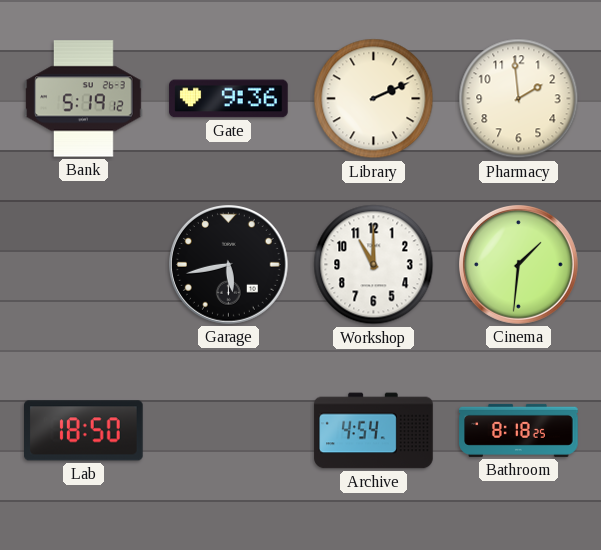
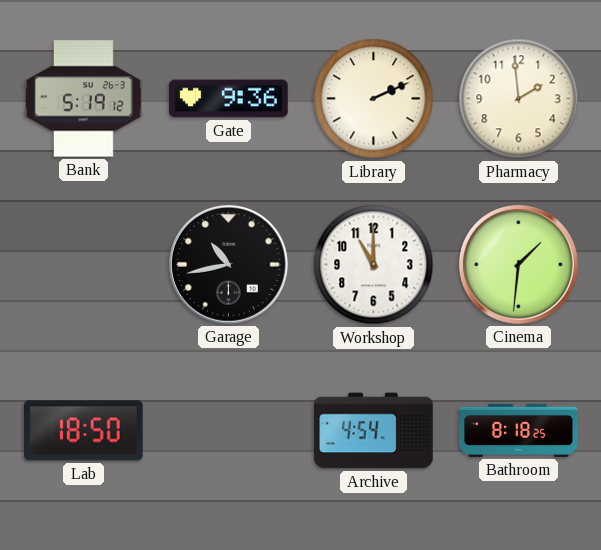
Garage: 5:43 -> 10:43 (229, 265)
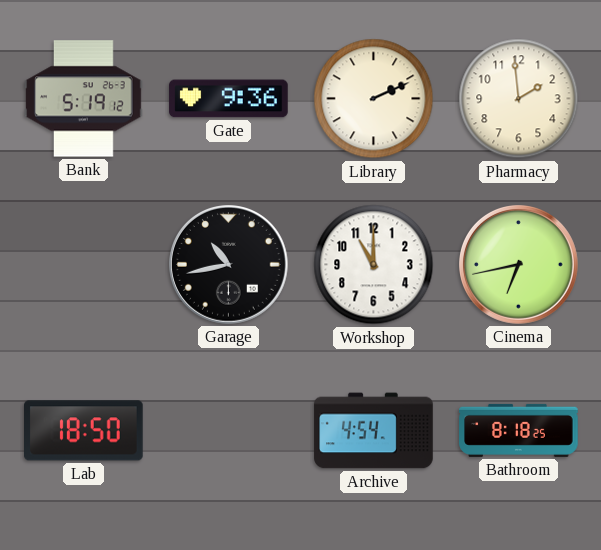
Cinema: 1:31 -> 6:43 (519, 265)
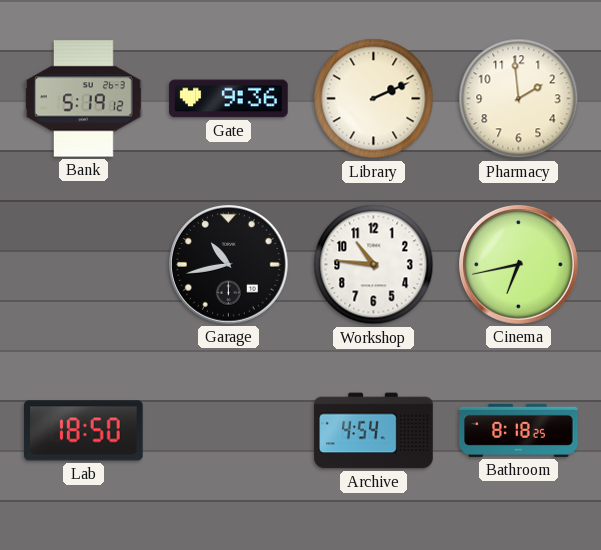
Workshop: 11:00 -> 10:46 (374, 265)
